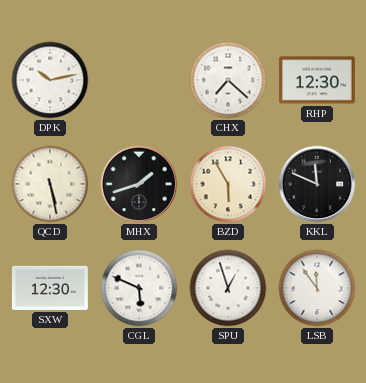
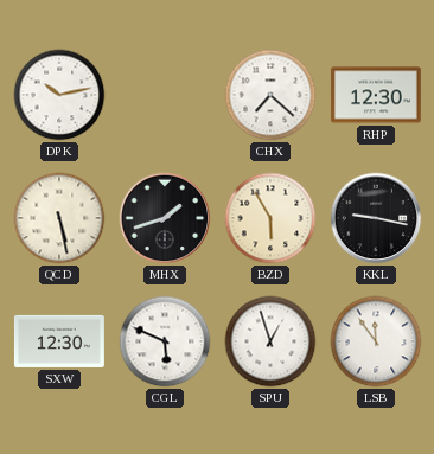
KKL: 11:49 -> 9:17 (376, 218)
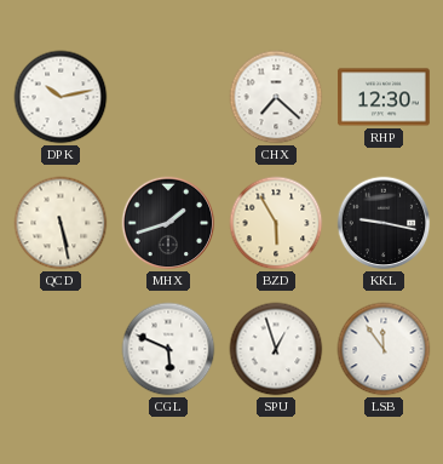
SXW: 12:30 -> none (59, 341)
